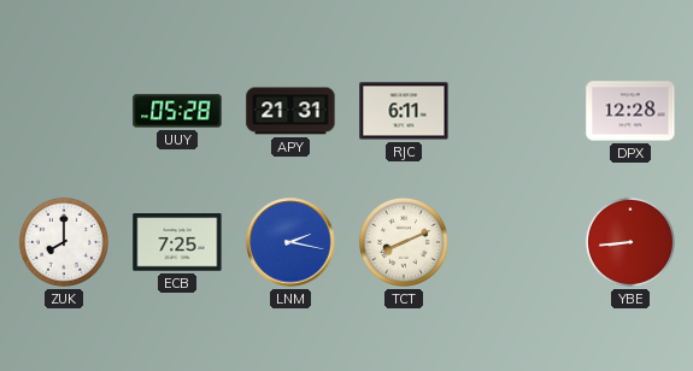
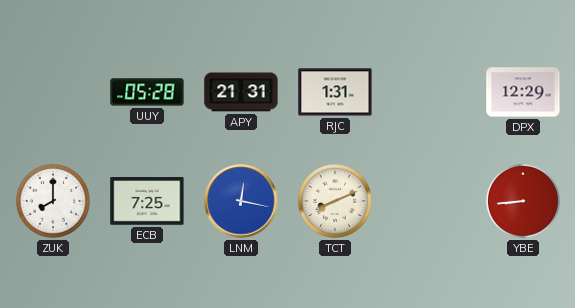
RJC: 6:11 -> 1:31 (335, 92)
DPX: 12:28 -> 12:29 (523, 92)
LNM: 2:17 -> 12:17 (241, 201)
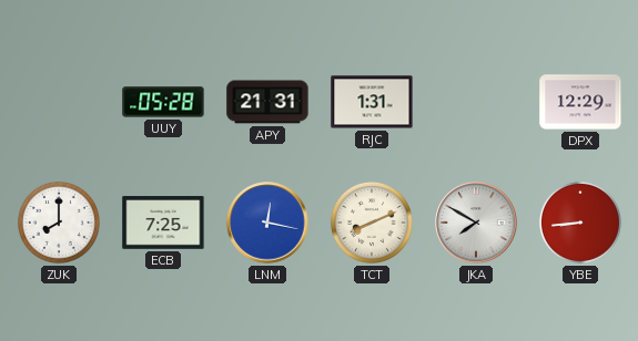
JKA: none -> 7:50 (476, 223)
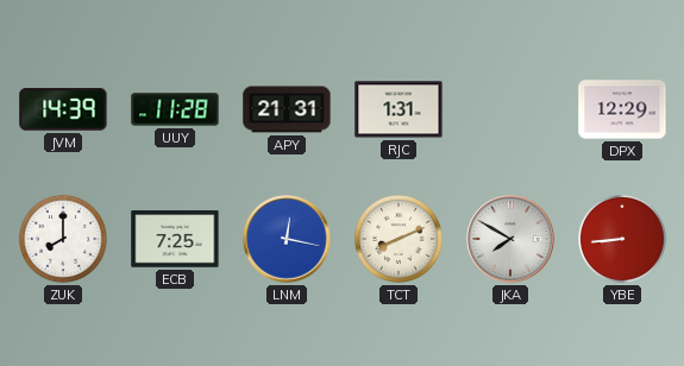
JVM: none -> 14:39 (63, 109)
UUY: 05:28 -> 11:28 (175, 109)
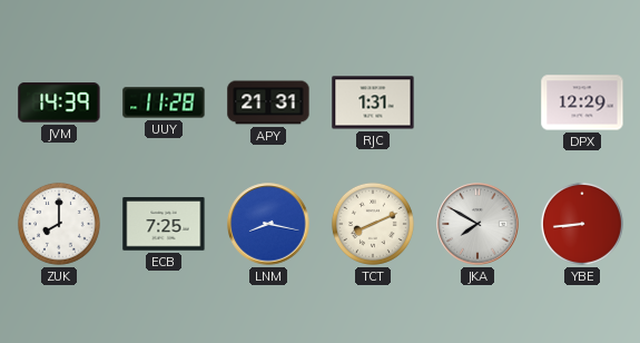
LNM: 12:17 -> 8:17 (268, 224)
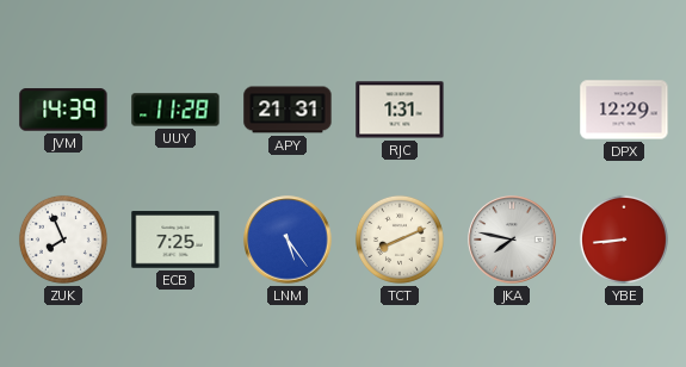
ZUK: 8:00 -> 7:56 (63, 240)
LNM: 8:17 -> 5:24 (288, 240)
JKA: 7:50 -> 7:47 (512, 240)
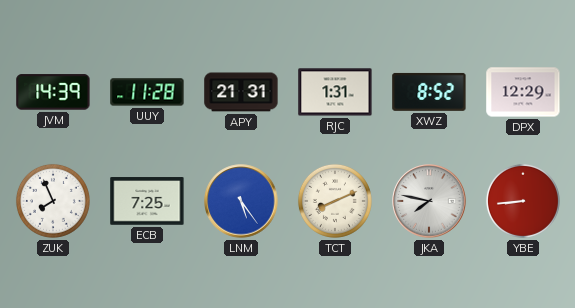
XWZ: none -> 8:52 (429, 92)
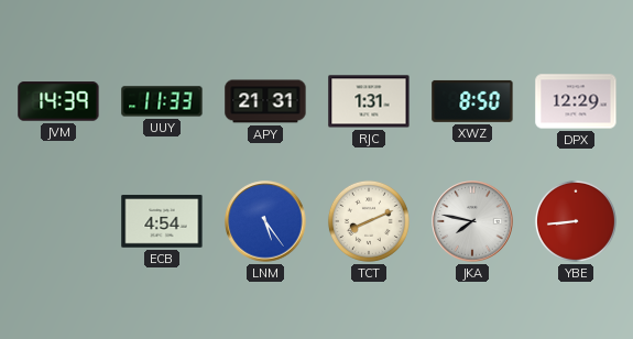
UUY: 11:28 -> 11:33 (162, 101)
XWZ: 8:52 -> 8:50 (472, 101)
ZUK: 7:56 -> none (53, 201)
ECB: 7:25 -> 4:54 (162, 221)
